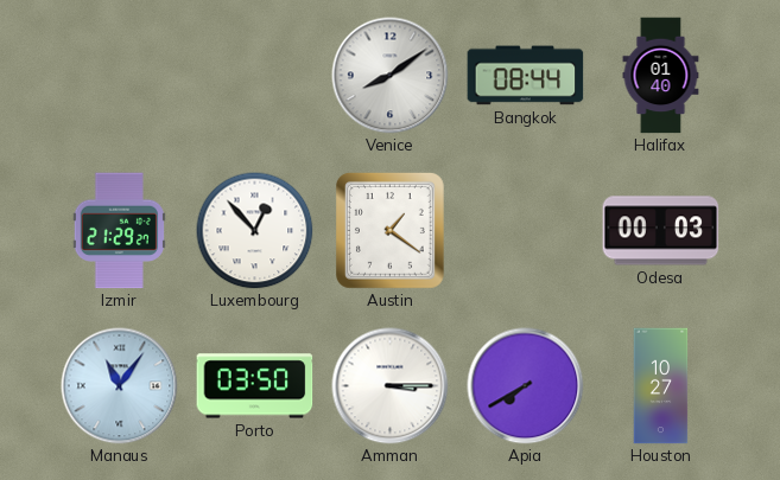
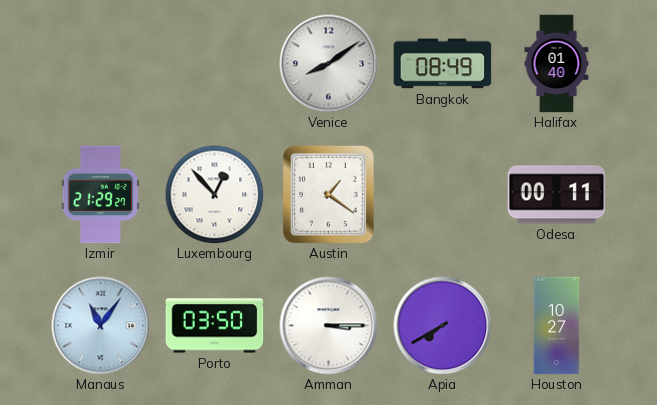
Bangkok: 08:44 -> 08:49 (443, 64)
Odesa: 00:03 -> 00:11 (557, 195)
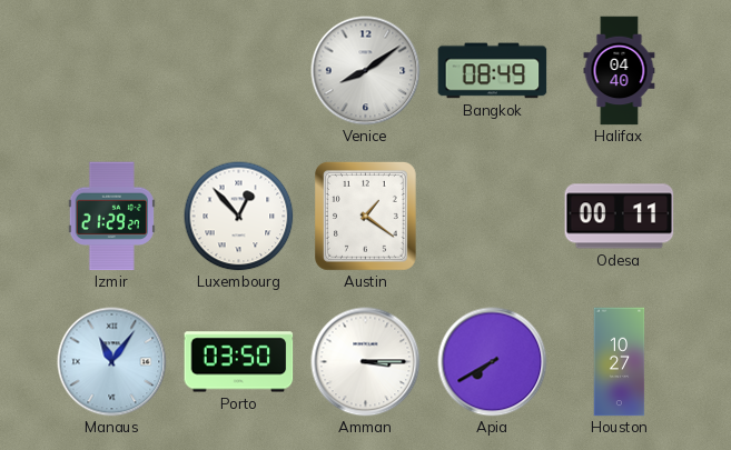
Halifax: 01:40 -> 04:40 (620, 71)
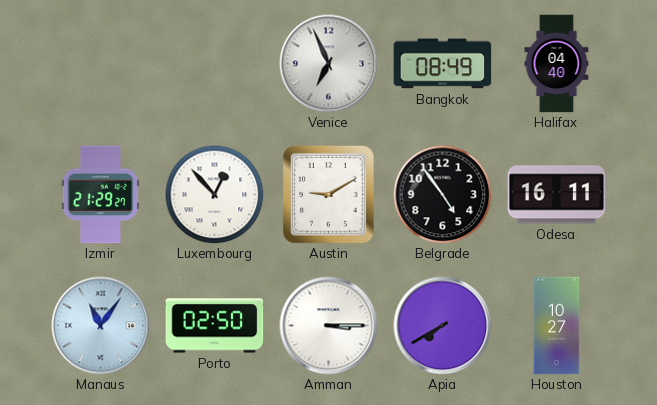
Venice: 8:09 -> 6:56 (329, 64)
Austin: 1:21 -> 9:10 (328, 194)
Belgrade: none -> 4:54 (443, 195)
Odesa: 00:11 -> 16:11 (557, 195)
Porto: 03:50 -> 02:50 (215, 326)
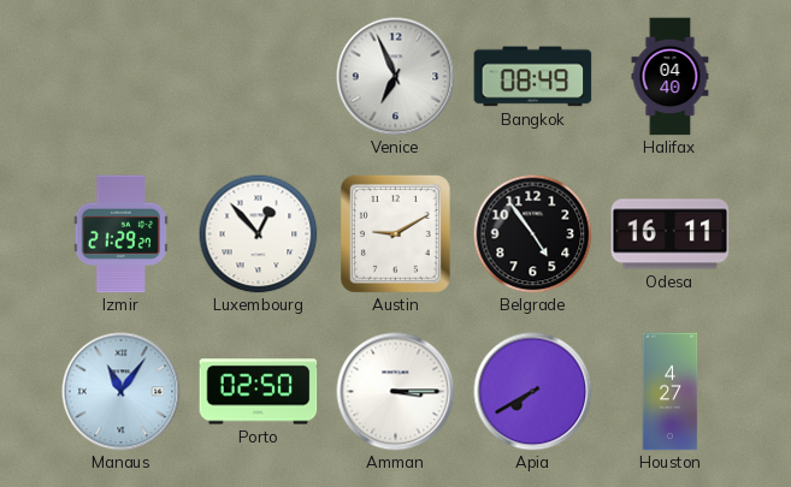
Houston: 10:27 -> 4:27 (671, 392)
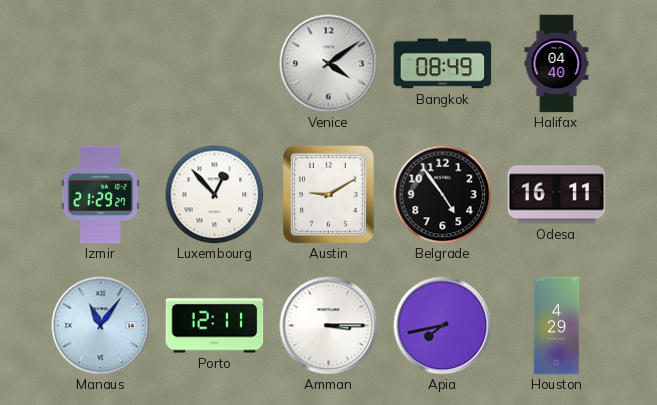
Venice: 6:56 -> 4:09 (329, 64)
Porto: 02:50 -> 12:11 (215, 326)
Apia: 7:40 -> 7:43 (443, 326)
Houston: 4:27 -> 4:29 (557, 326)
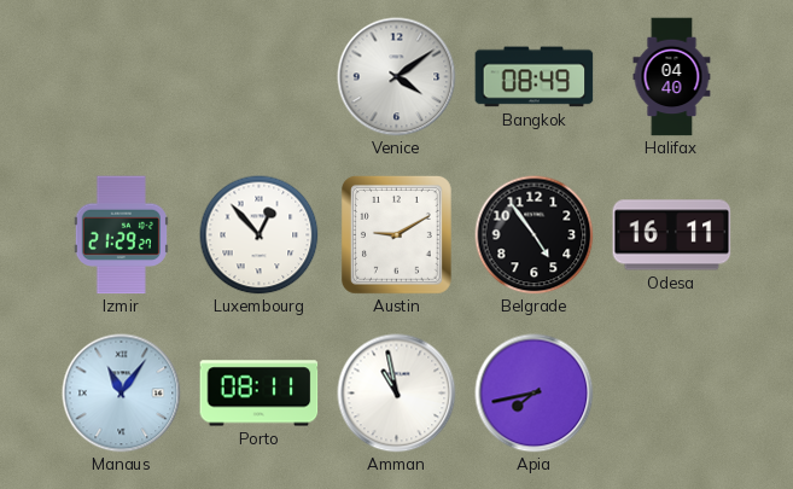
Porto: 12:11 -> 08:11 (260, 394)
Amman: 3:15 -> 10:58 (397, 394)
Houston: 4:29 -> none (557, 326)
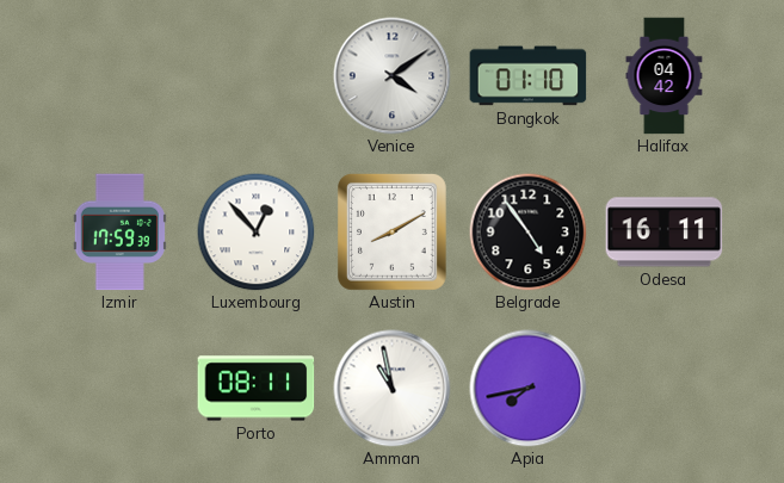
Bangkok: 08:49 -> 01:10 (529, 76)
Halifax: 04:40 -> 04:42 (665, 76)
Izmir: 21:29 -> 17:59 (119, 233)
Austin: 9:10 -> 8:10 (391, 231)
Manaus: 11:06 -> none (122, 394)
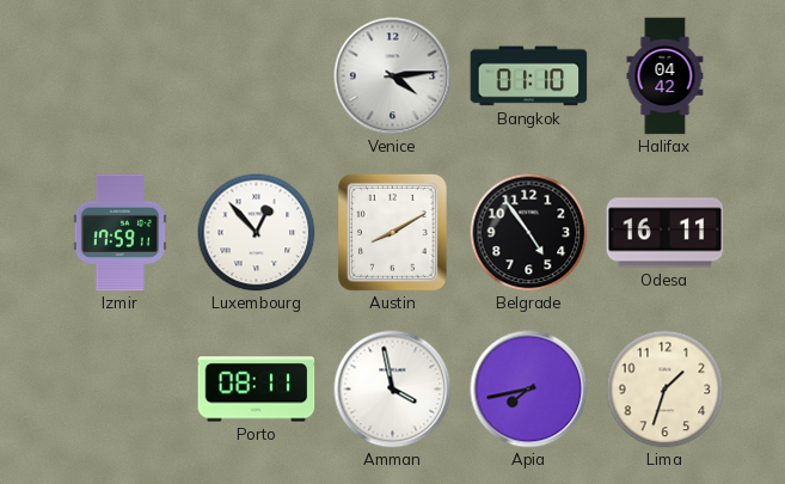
Venice: 4:09 -> 4:14 (393, 76)
Izmir: 17:59:39 -> 17:59:11 (119, 233)
Amman: 10:58 -> 3:58 (393, 390)
Lima: none -> 1:33 (666, 390)
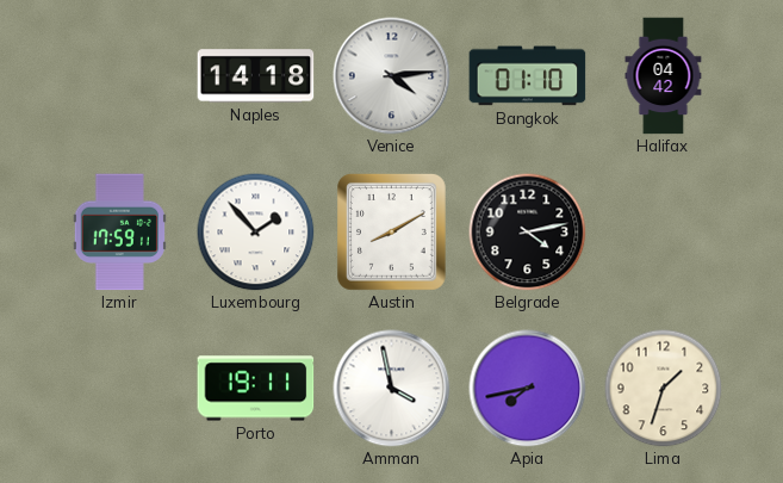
Naples: none -> 14:18 (256, 76)
Luxembourg: 12:53 -> 1:53 (256, 233)
Belgrade: 4:54 -> 4:13 (528, 233)
Odesa: 16:11 -> none (666, 233)
Porto: 08:11 -> 19:11 (256, 389)
